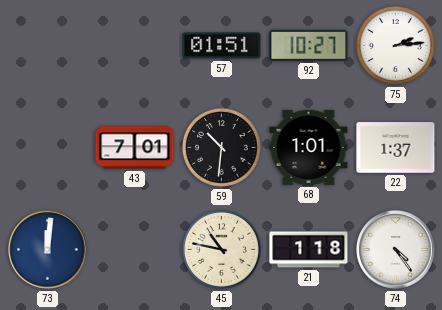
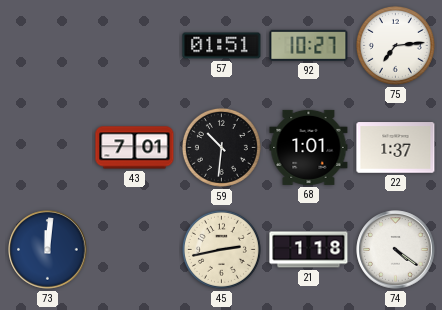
75: 2:14 -> 7:14 (395, 45)
45: 10:47 -> 2:43 (221, 249)
74: 4:24 -> 4:21 (396, 250)
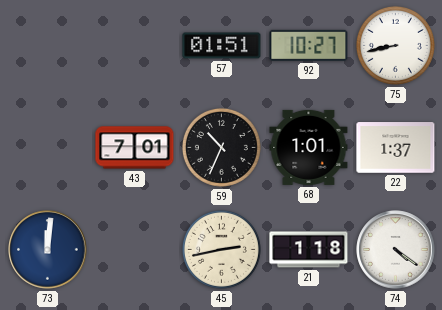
75: 7:14 -> 8:43 (395, 45)
59: 10:31 -> 10:34 (221, 147)
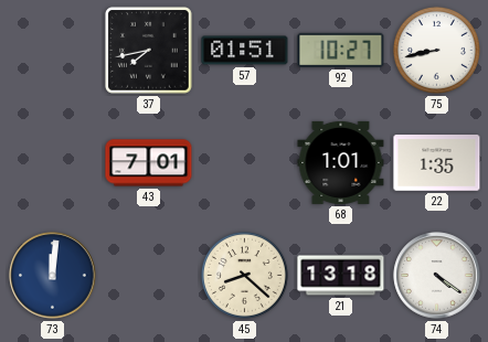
37: none -> 7:43 (149, 51)
59: 10:34 -> none (221, 147)
22: 1:37 -> 1:35 (437, 163)
45: 2:43 -> 8:22 (244, 275)
21: 1:18 -> 13:18 (341, 276)
